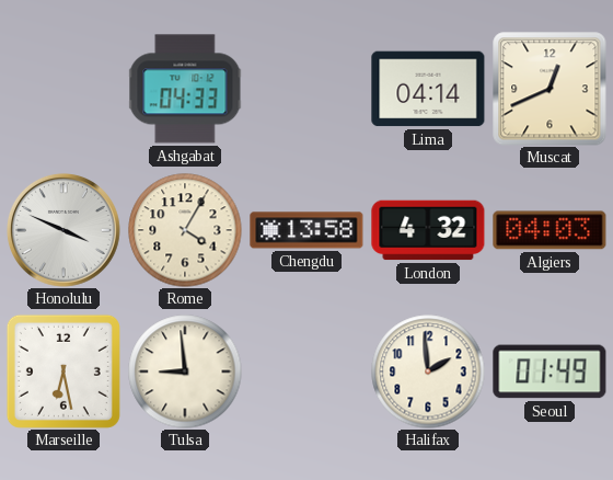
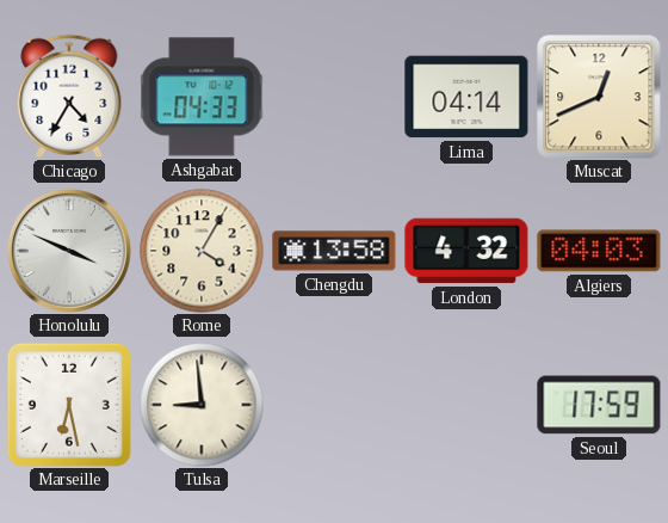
Chicago: none -> 4:35 (69, 97)
Halifax: 1:59 -> none (428, 372)
Seoul: 01:49 -> 17:59 (599, 405)
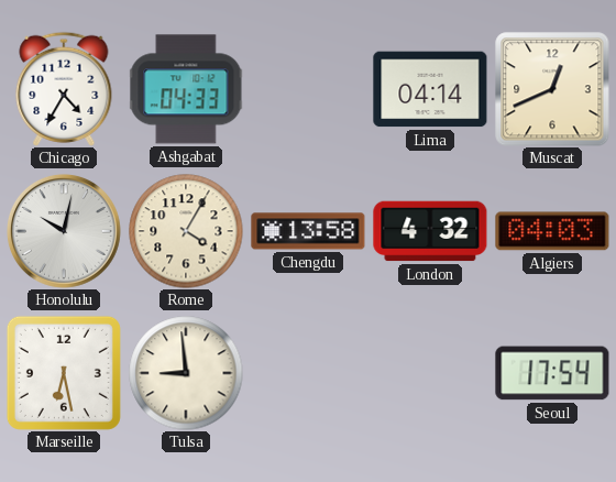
Honolulu: 3:49 -> 10:02 (64, 231)
Seoul: 17:59 -> 17:54 (552, 373)
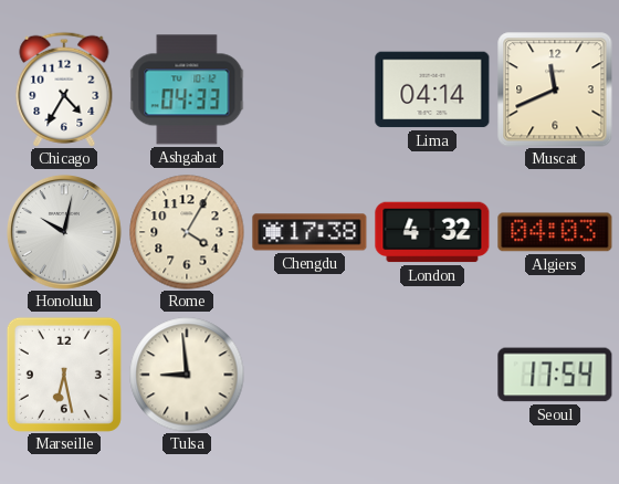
Muscat: 12:41 -> 11:41 (555, 90)
Chengdu: 13:58 -> 17:38 (309, 232)
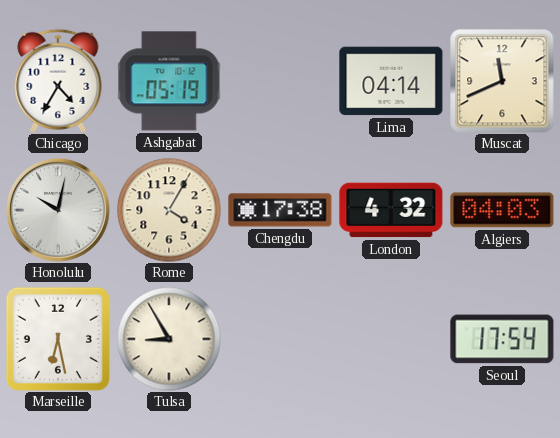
Ashgabat: 04:33 -> 05:19 (169, 81)
Tulsa: 8:59 -> 8:55 (169, 339)
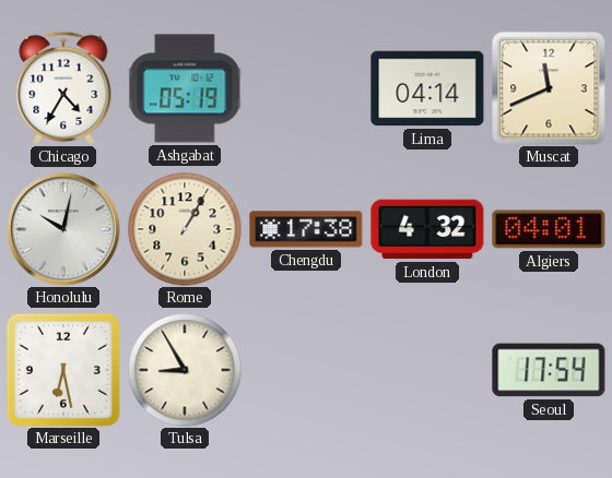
Rome: 4:05 -> 1:05 (185, 229)
Algiers: 04:03 -> 04:01 (549, 229)
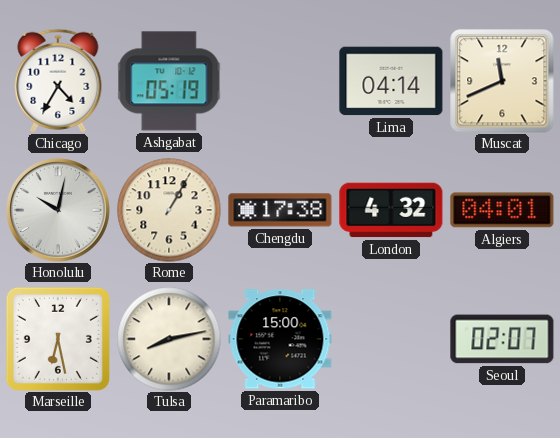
Tulsa: 8:55 -> 8:13 (169, 339)
Paramaribo: none -> 15:00 (280, 339)
Seoul: 17:54 -> 02:07 (502, 339)
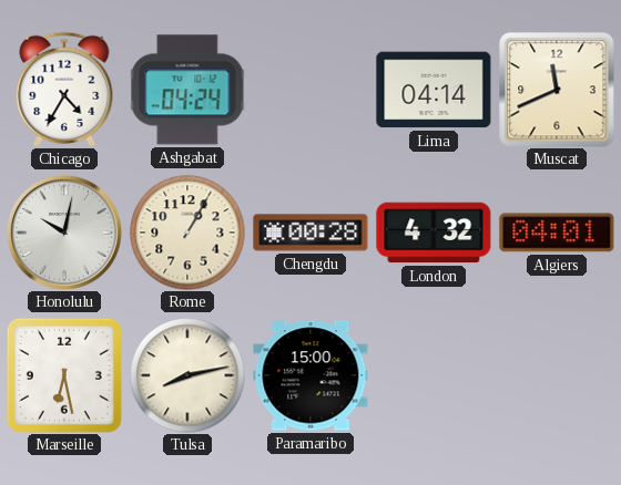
Ashgabat: 05:19 -> 04:24 (187, 90)
Chengdu: 17:38 -> 00:28 (310, 233)
Seoul: 02:07 -> none (502, 339)
